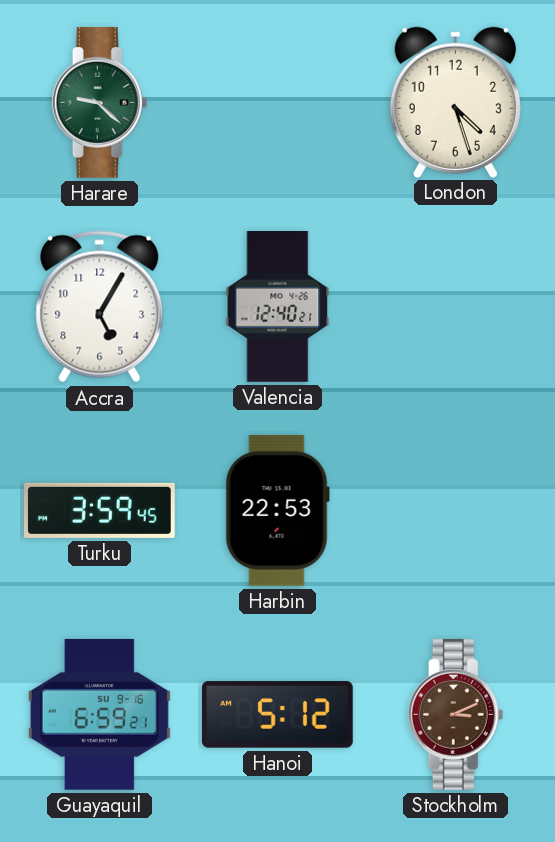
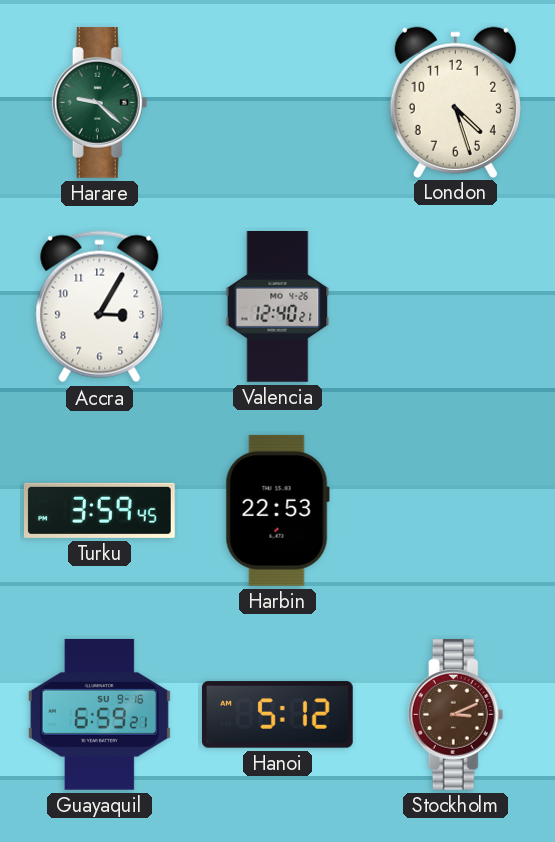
Accra: 5:05 -> 3:05 (100, 307)
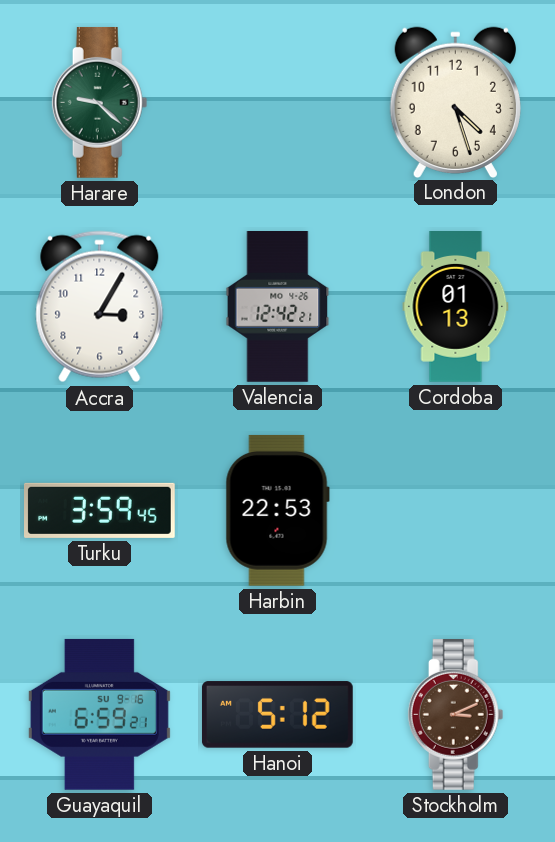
Valencia: 12:40 -> 12:42 (278, 307)
Cordoba: none -> 01:13 (456, 307)
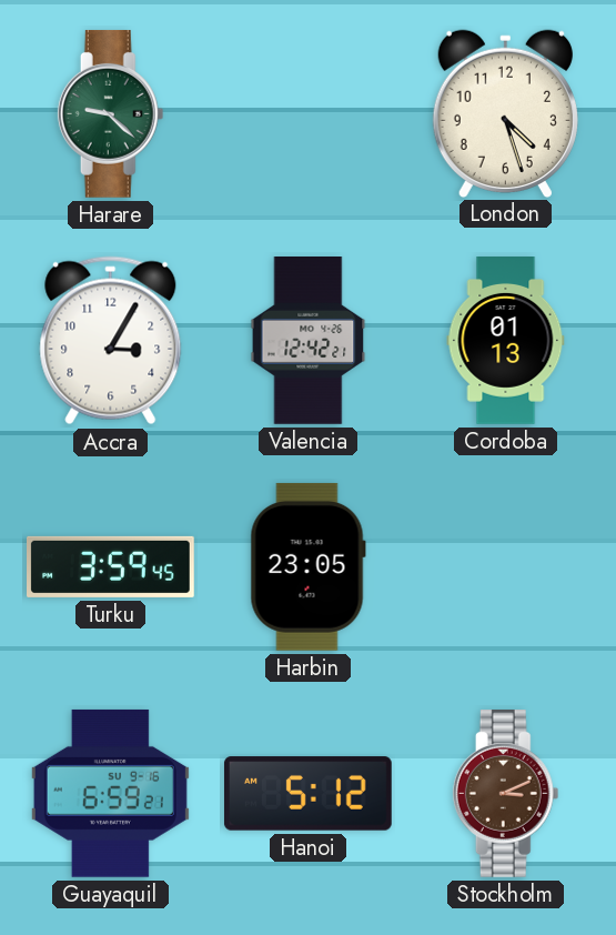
Harbin: 22:53 -> 23:05 (307, 566)
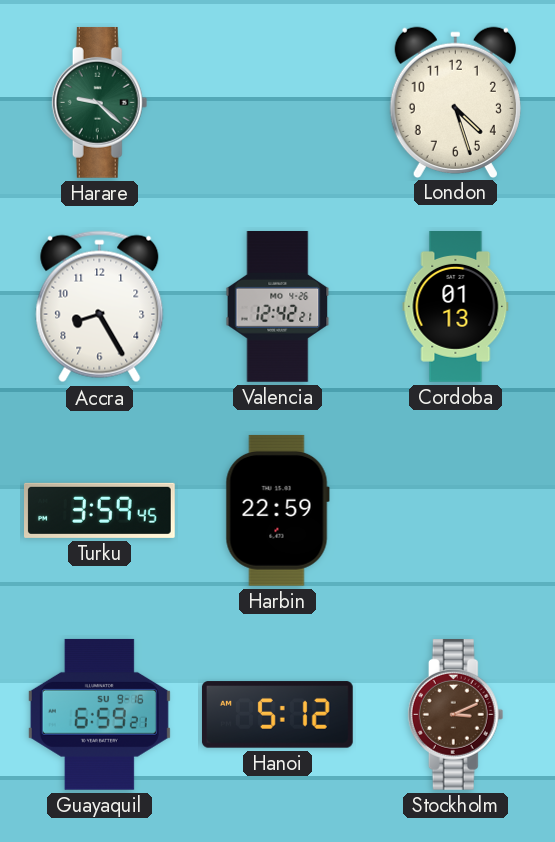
Accra: 3:05 -> 8:25 (100, 307)
Harbin: 23:05 -> 22:59 (277, 510)
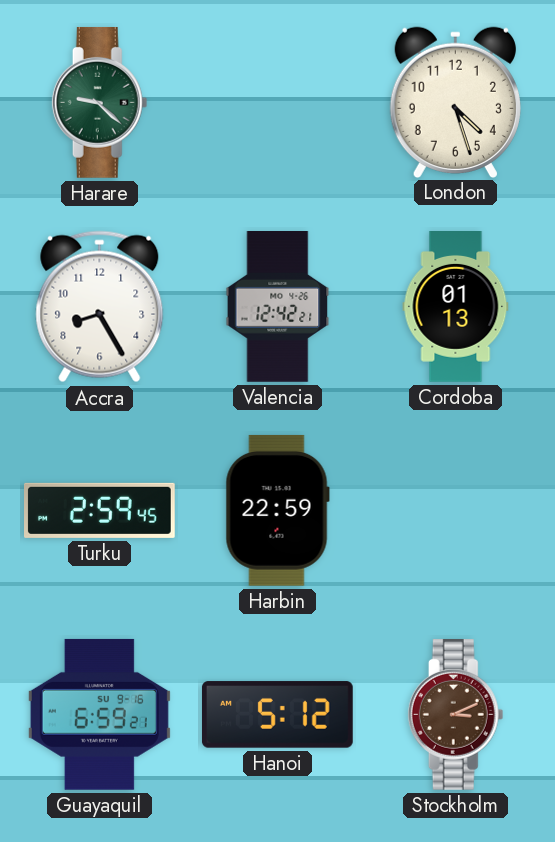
Turku: 3:59 -> 2:59 (100, 510)
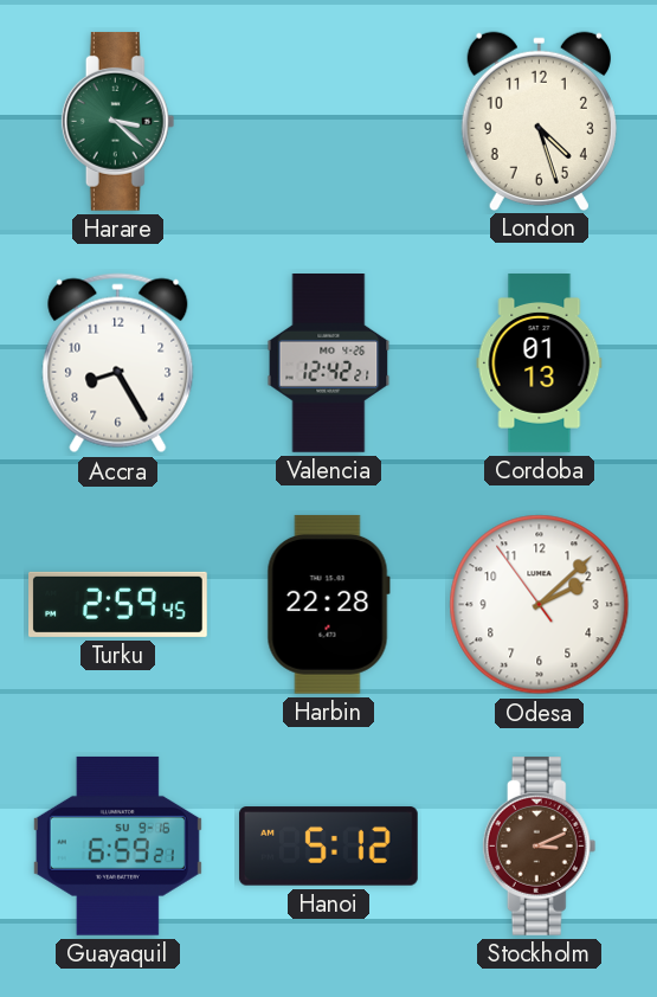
Harare: 9:22 -> 3:22 (118, 121)
Harbin: 22:59 -> 22:28 (328, 604)
Odesa: none -> 2:07 (540, 605)
